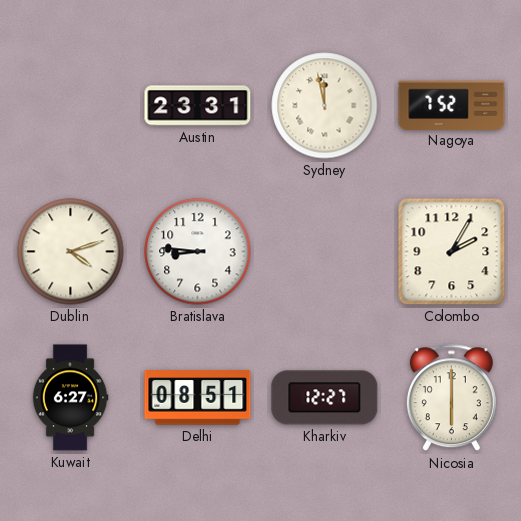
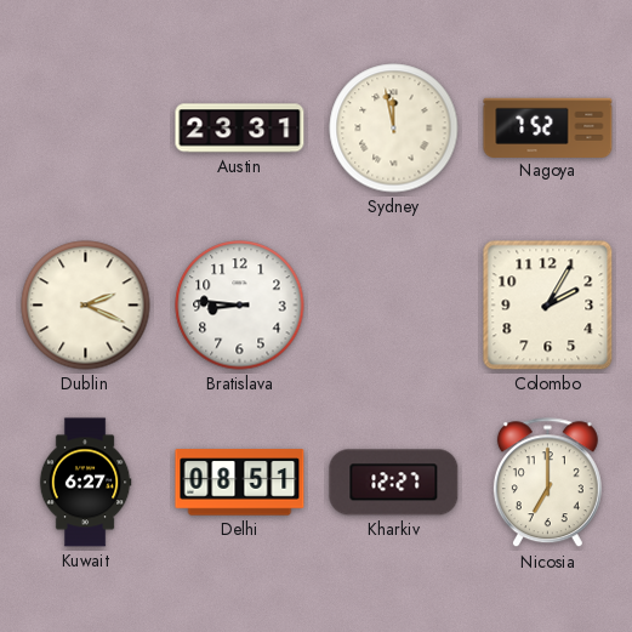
Dublin: 4:12 -> 2:19 (86, 306)
Nicosia: 6:00 -> 7:00 (547, 483)
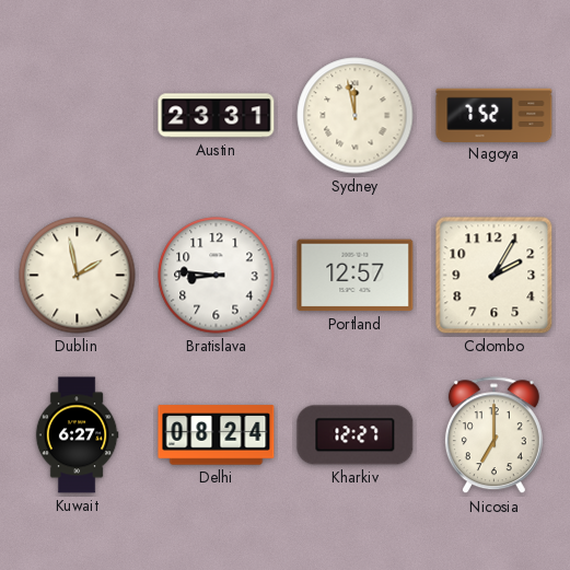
Dublin: 2:19 -> 1:58 (78, 276)
Portland: none -> 12:57 (356, 276)
Delhi: 08:51 -> 08:24 (217, 435)
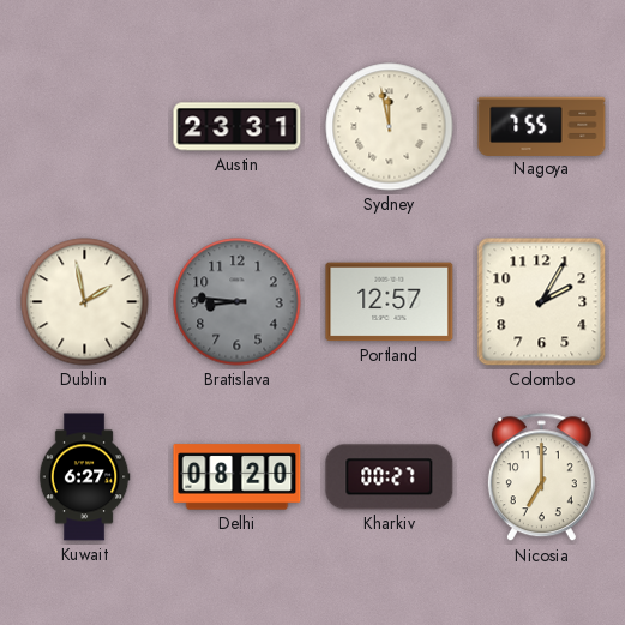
Nagoya: 7:52 -> 7:55 (542, 126)
Bratislava dial: white -> grey (238, 302)
Delhi: 08:24 -> 08:20 (238, 477)
Kharkiv: 12:27 -> 00:27 (390, 477)
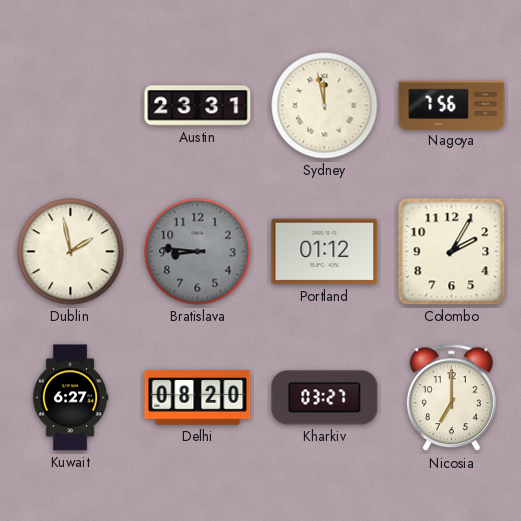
Nagoya: 7:55 -> 7:56 (452, 105)
Portland: 12:57 -> 01:12 (325, 252)
Kharkiv: 00:27 -> 03:27 (325, 398)
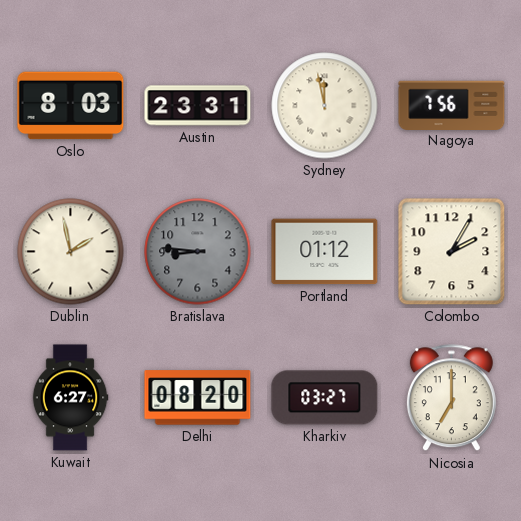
Oslo: none -> 8:03 (71, 106)
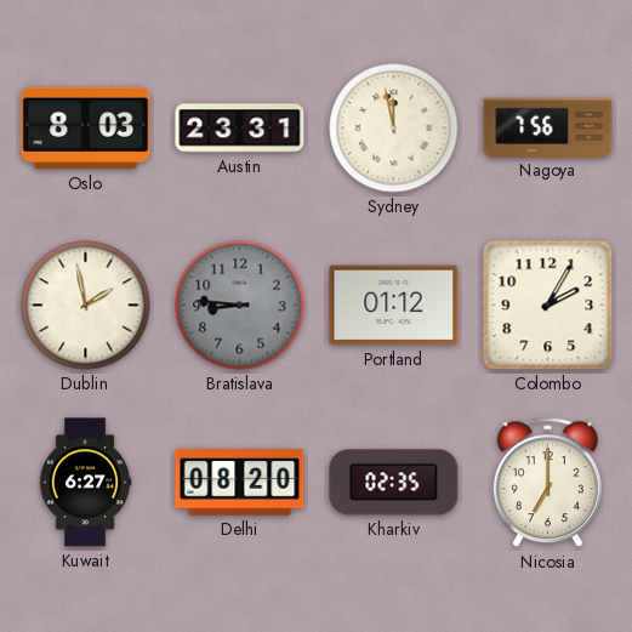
Kharkiv: 03:27 -> 02:35 (394, 483)
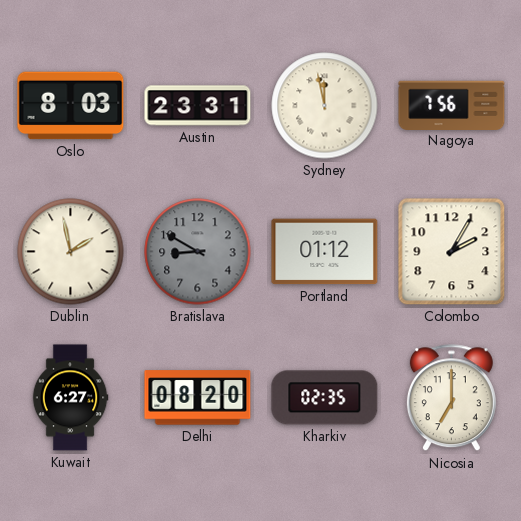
Bratislava: 8:46 -> 8:50 (198, 252)
